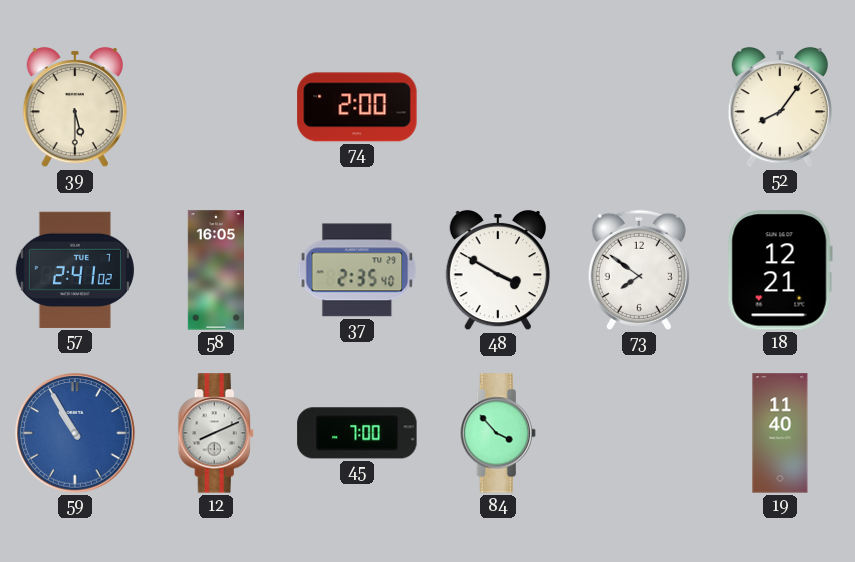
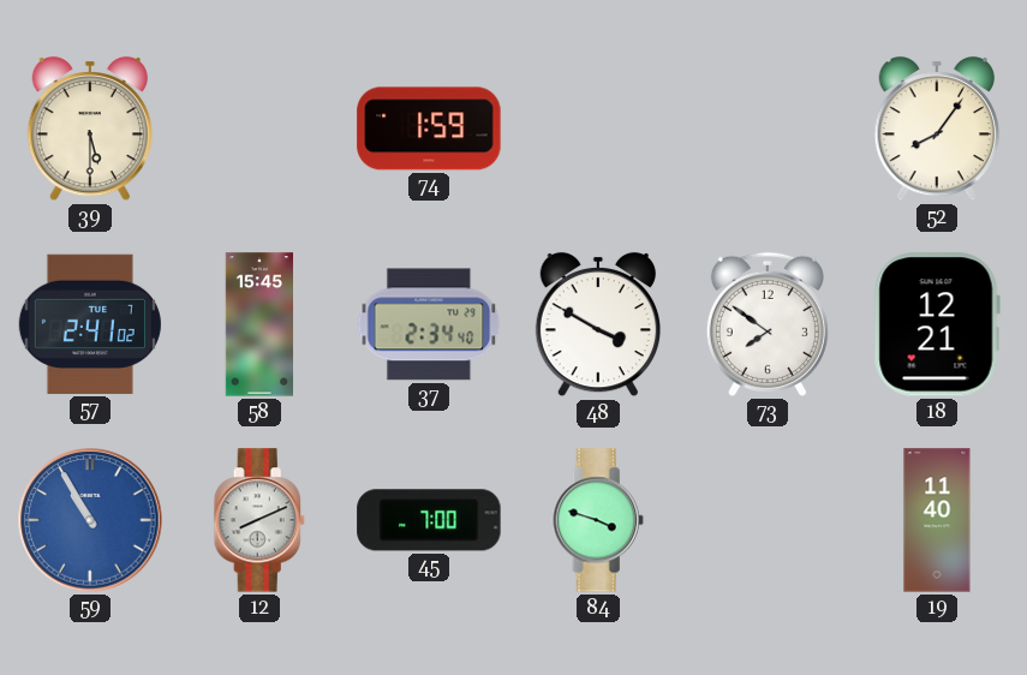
74: 2:00 -> 1:59 (429, 129)
58: 16:05 -> 15:45 (258, 324)
37: 2:35 -> 2:34 (429, 324)
84: 3:53 -> 3:48 (598, 520)
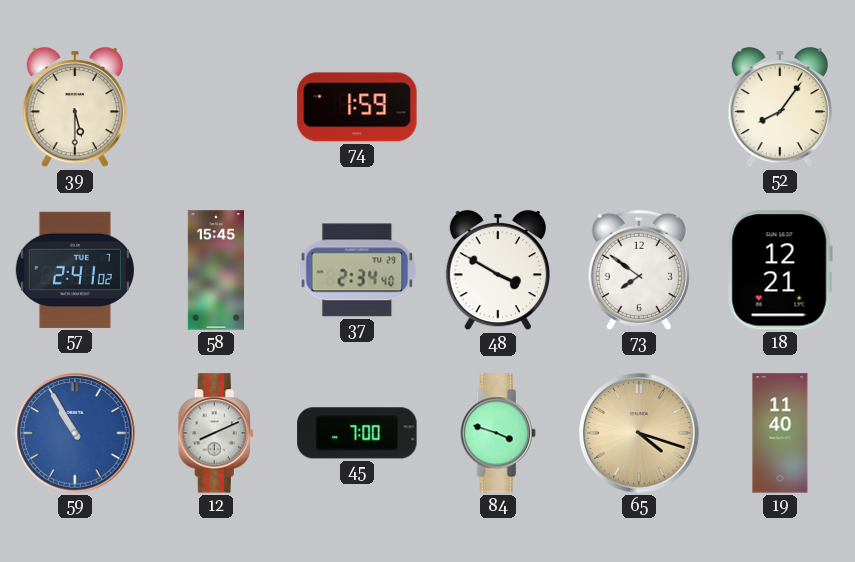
65: none -> 4:18 (639, 433)
